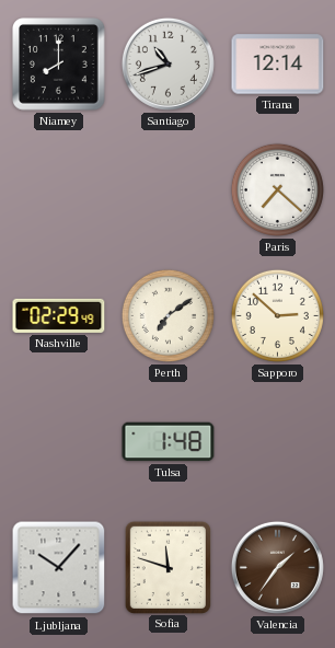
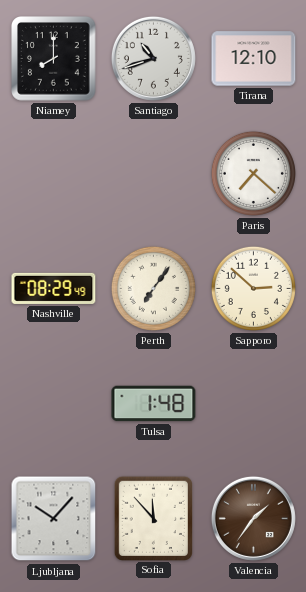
Tirana: 12:14 -> 12:10 (254, 59)
Nashville: 02:29 -> 08:29 (54, 288)
Perth: 7:09 -> 7:06 (153, 288)
Sofia: 11:48 -> 11:53 (153, 518)
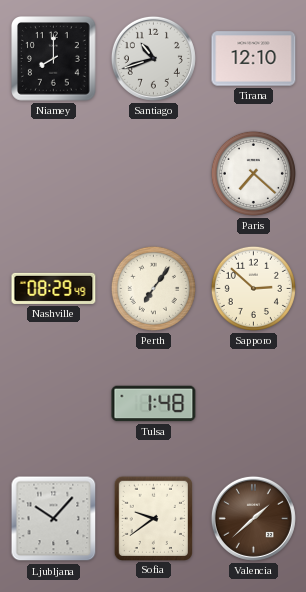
Sofia: 11:53 -> 9:39 (153, 518)
Valencia: 1:36 -> 1:38 (253, 518)
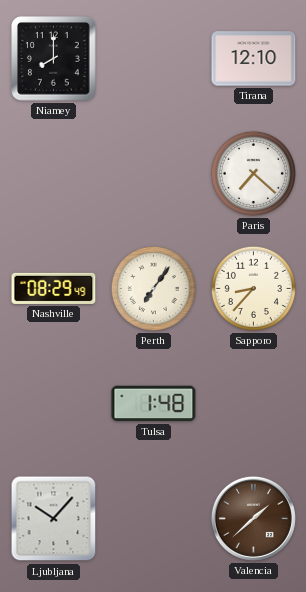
Santiago: 10:42 -> none (153, 58)
Sapporo: 2:52 -> 8:37 (253, 288)
Sofia: 9:39 -> none (153, 518)
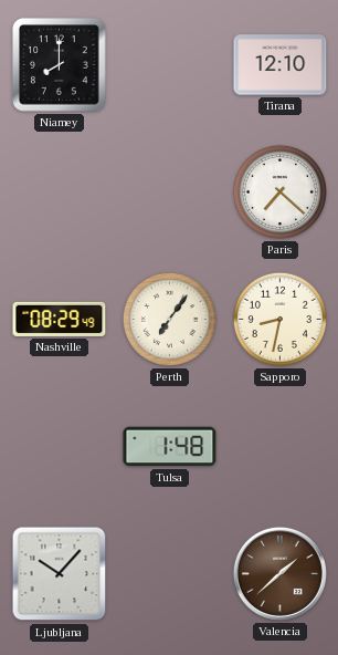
Sapporo: 8:37 -> 8:32 (279, 319)
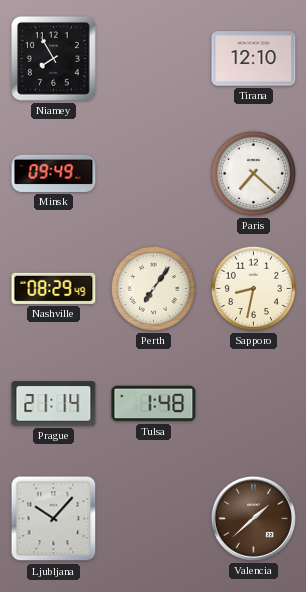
Niamey: 8:00 -> 7:55 (54, 59)
Minsk: none -> 09:49 (54, 173)
Prague: none -> 21:14 (54, 404)
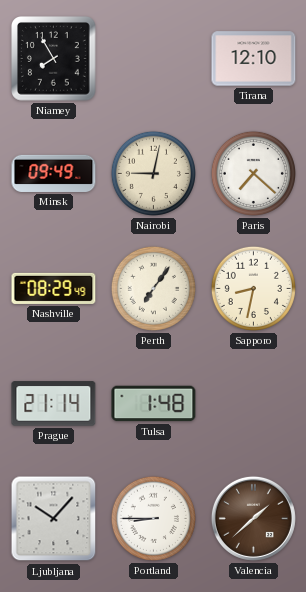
Nairobi: none -> 9:02 (153, 173)
Portland: none -> 8:45 (153, 518)
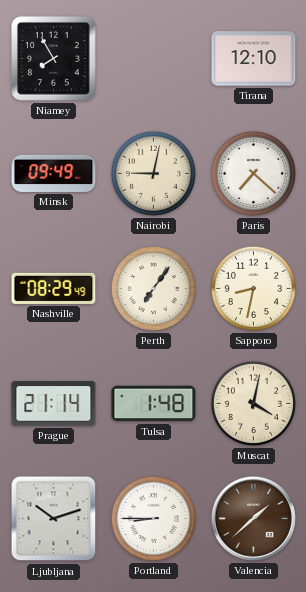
Muscat: none -> 4:02 (253, 403)
Ljubljana: 10:07 -> 10:12 (54, 519)
